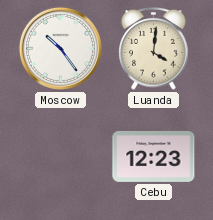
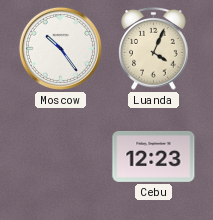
Luanda: 4:01 -> 4:04 (154, 49)
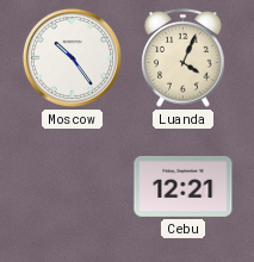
Cebu: 12:23 -> 12:21 (184, 186)
